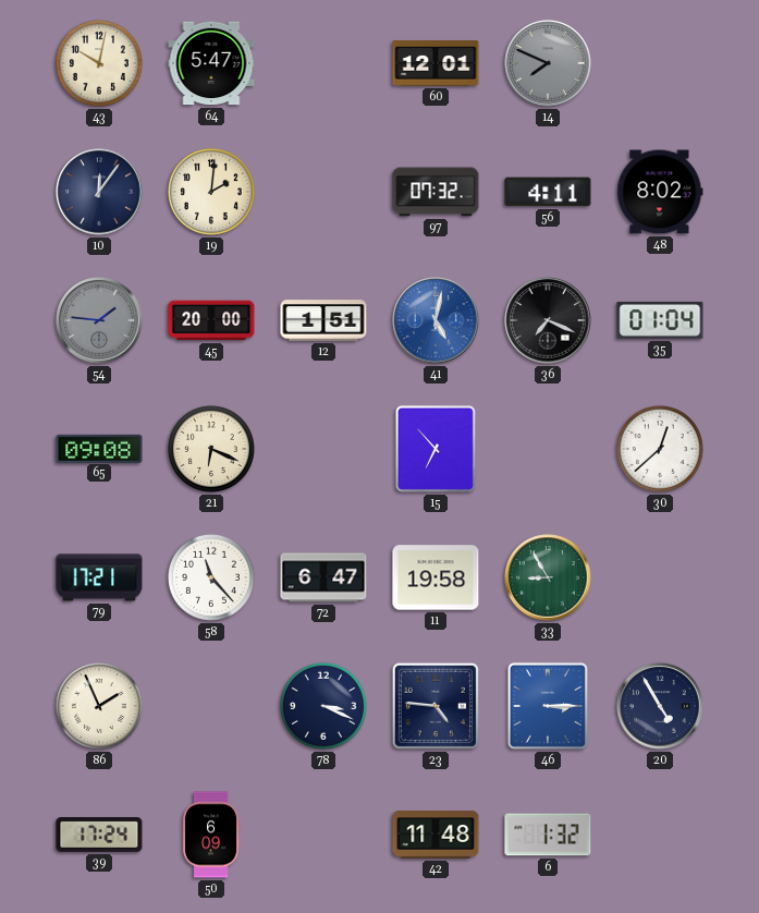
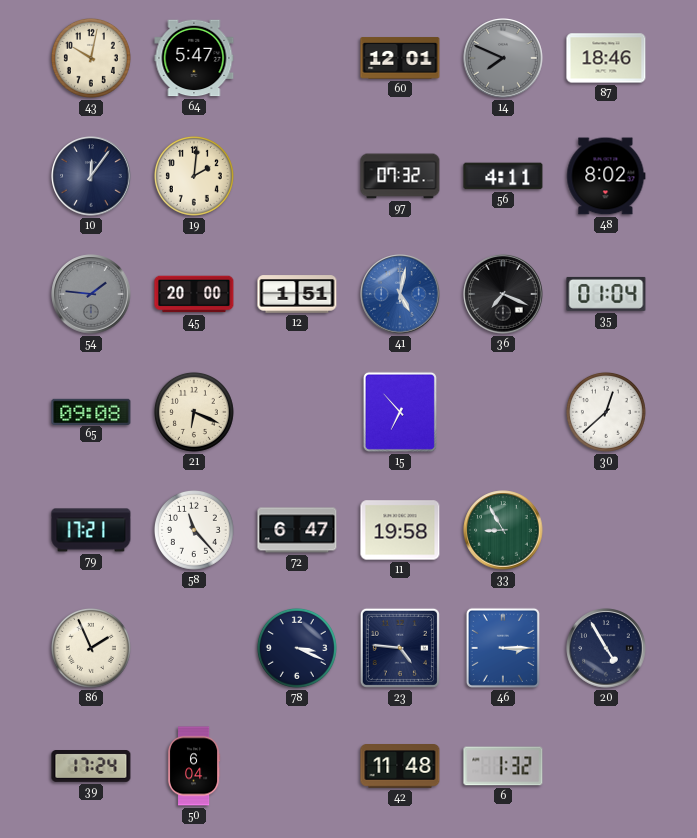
87: none -> 18:46 (606, 58)
50: 6:09 -> 6:04 (194, 766)
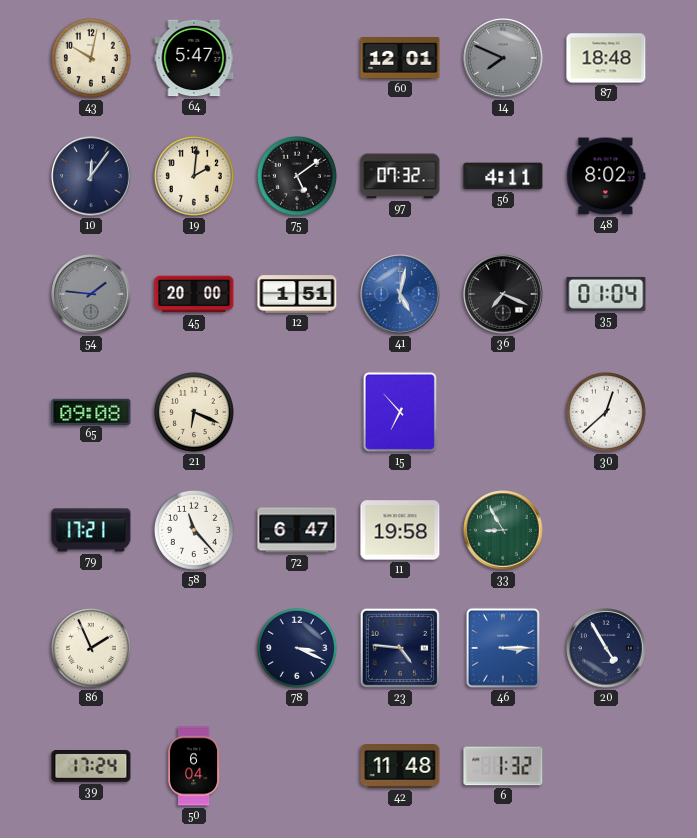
87: 18:46 -> 18:48 (606, 58)
75: none -> 5:09 (297, 176)
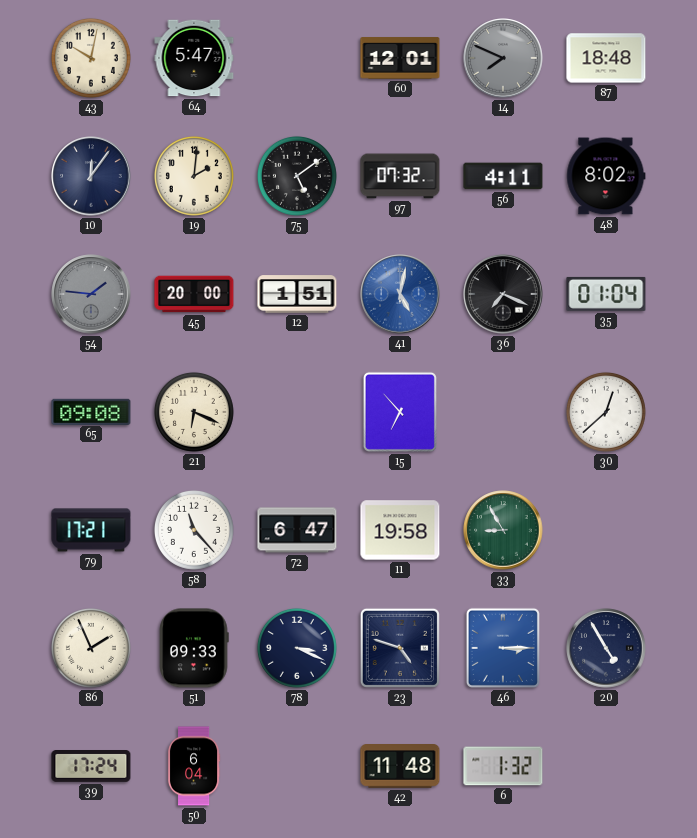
51: none -> 09:33 (194, 648)
23: 4:46 -> 4:48 (400, 648)
